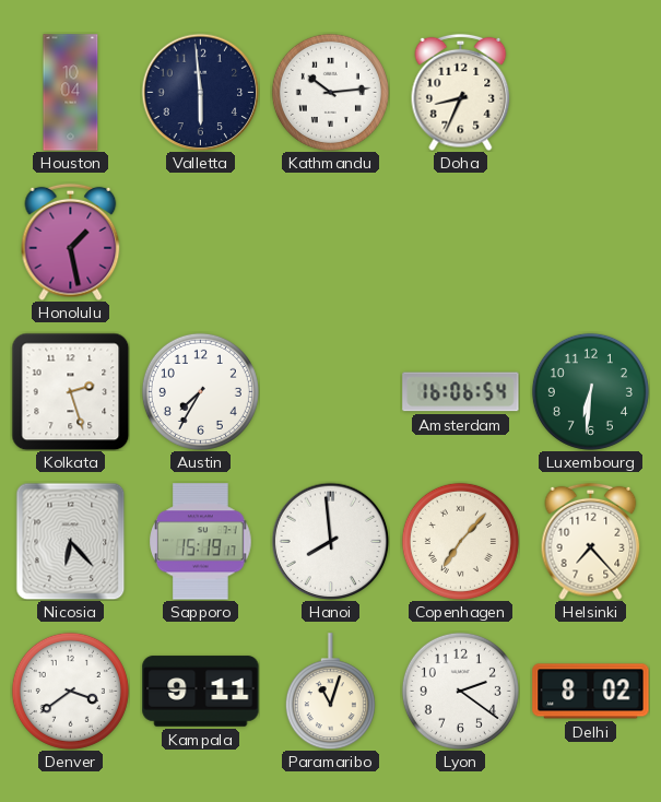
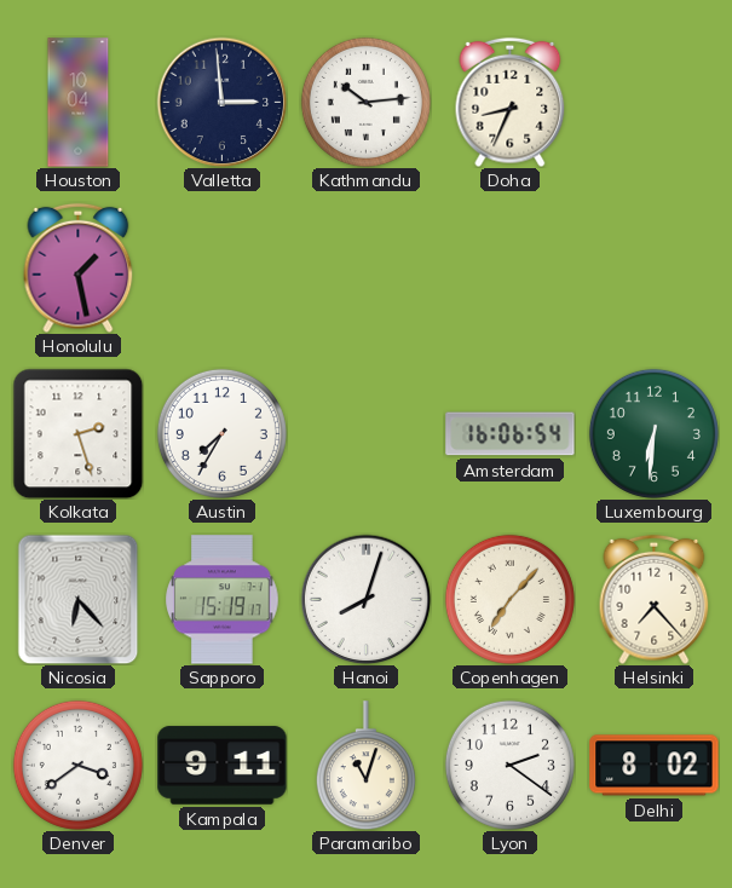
Valletta: 5:59 -> 2:59 (221, 102)
Hanoi: 7:59 -> 8:03 (365, 599)
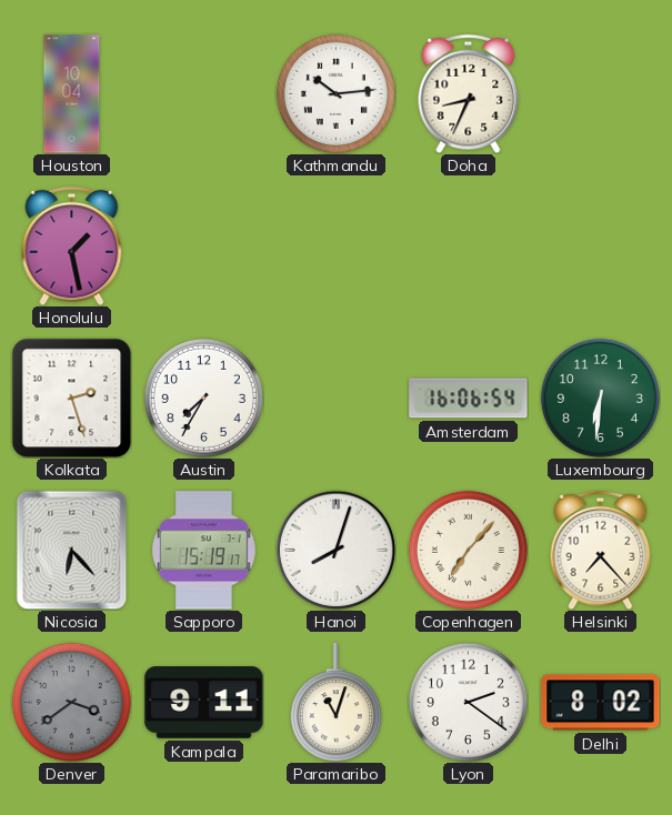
Valletta: 2:59 -> none (221, 102)
Denver dial: white -> grey (71, 702)
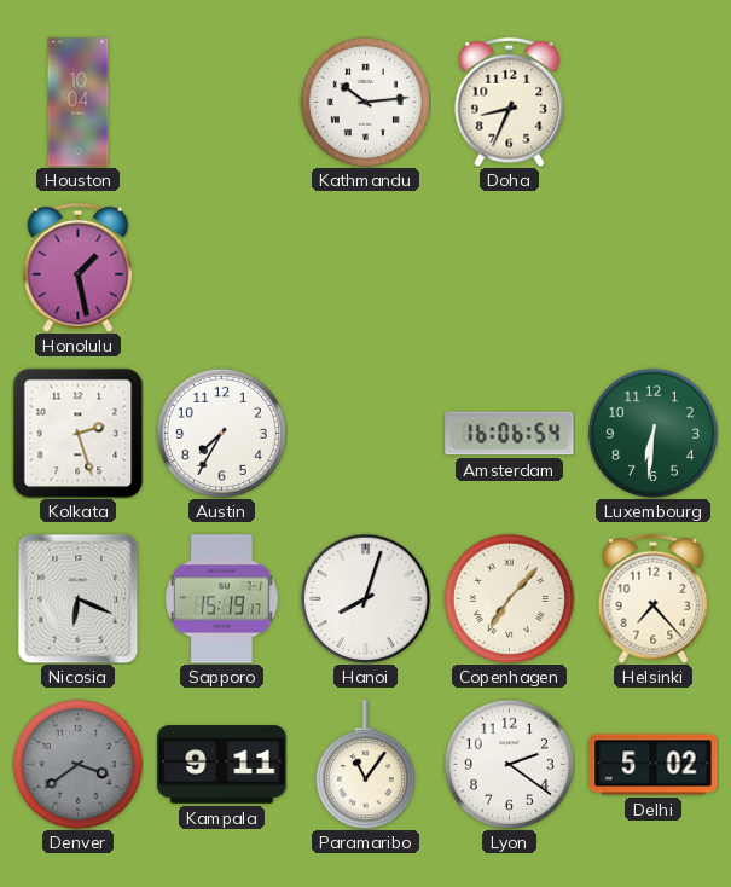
Nicosia: 6:23 -> 6:19 (79, 598)
Paramaribo: 11:03 -> 11:06 (365, 765)
Delhi: 8:02 -> 5:02 (654, 765)
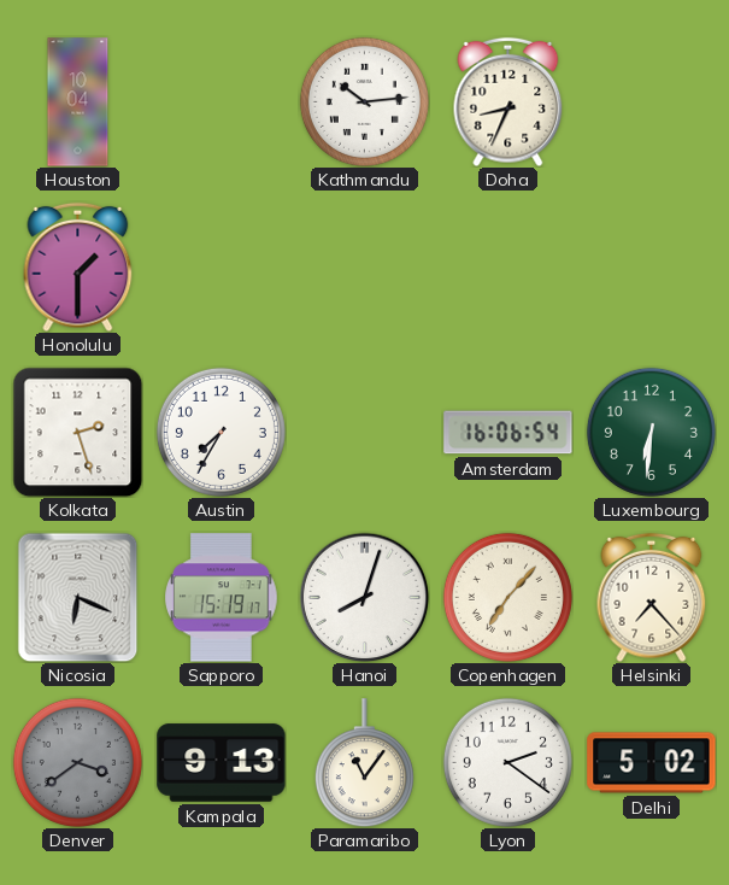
Honolulu: 1:28 -> 1:30 (78, 266)
Kampala: 9:11 -> 9:13 (222, 763)
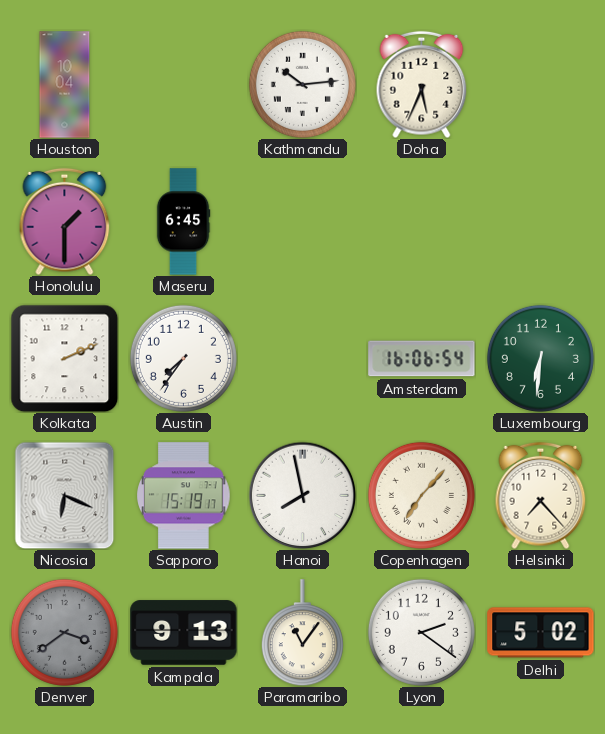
Doha: 8:34 -> 5:34 (422, 84)
Maseru: none -> 6:45 (183, 222)
Kolkata: 2:27 -> 2:11 (64, 358)
Austin: 7:35 -> 7:36 (183, 358)
Hanoi: 8:03 -> 7:58 (302, 495)
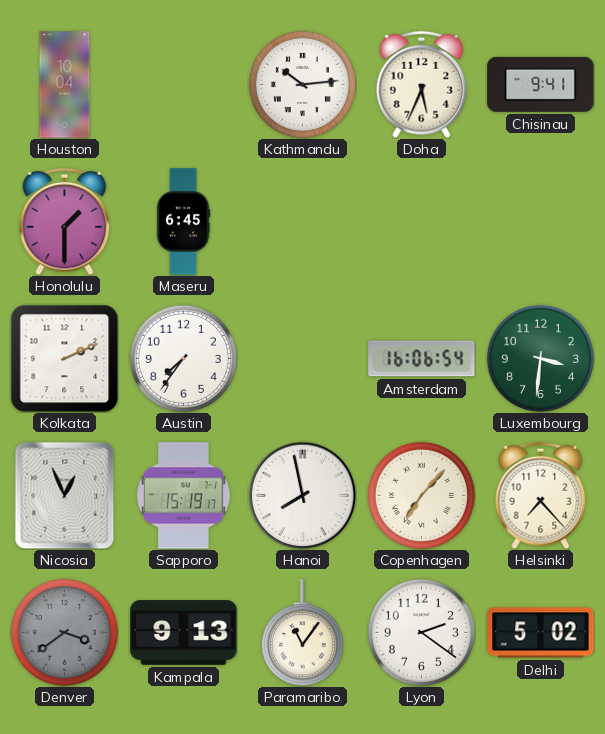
Chisinau: none -> 9:41 (541, 84)
Luxembourg: 6:31 -> 3:31 (540, 358)
Nicosia: 6:19 -> 12:56 (65, 495)
